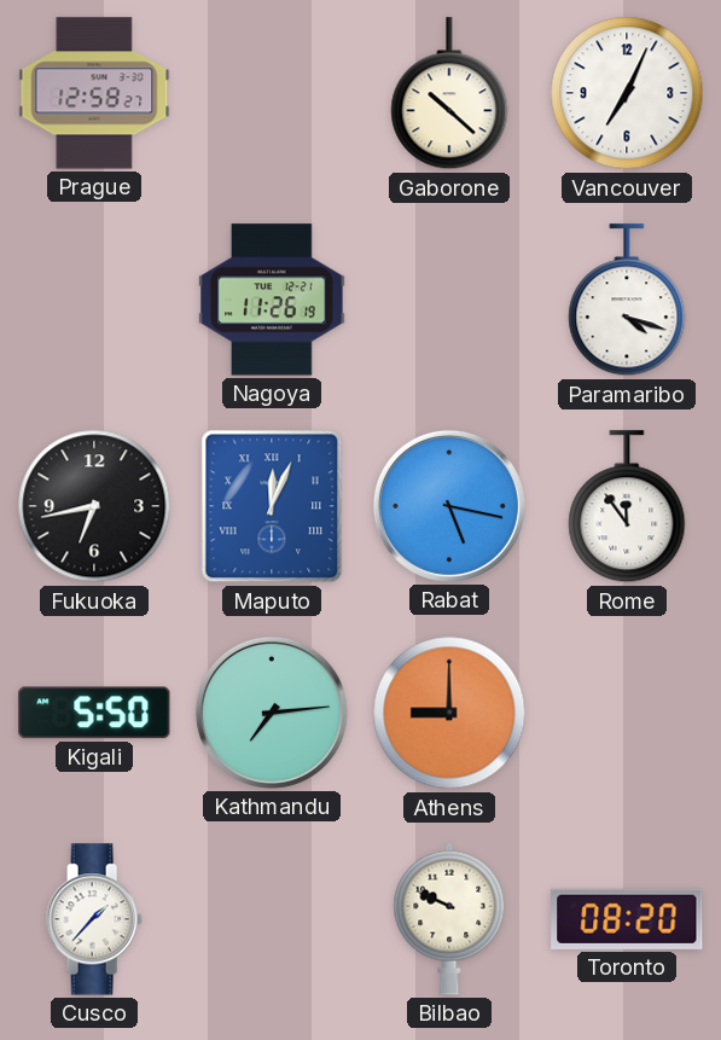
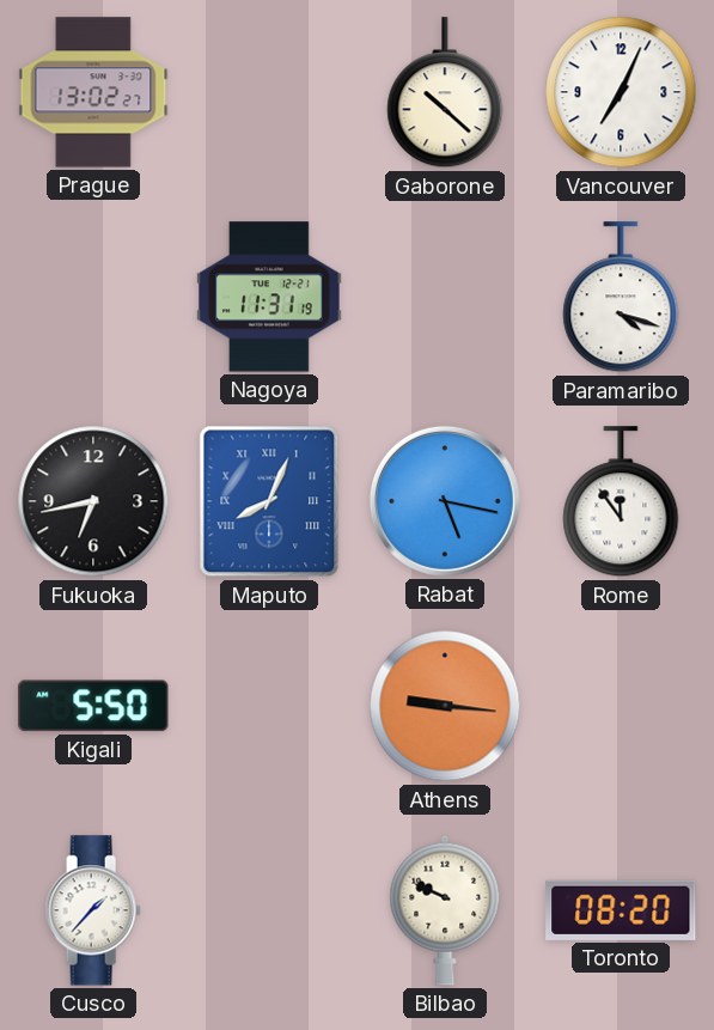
Prague: 12:58 -> 13:02 (93, 92)
Nagoya: 11:26 -> 11:31 (269, 297)
Maputo: 12:04 -> 8:04 (269, 501)
Kathmandu: 7:14 -> none (272, 713)
Athens: 9:00 -> 9:16 (445, 706)
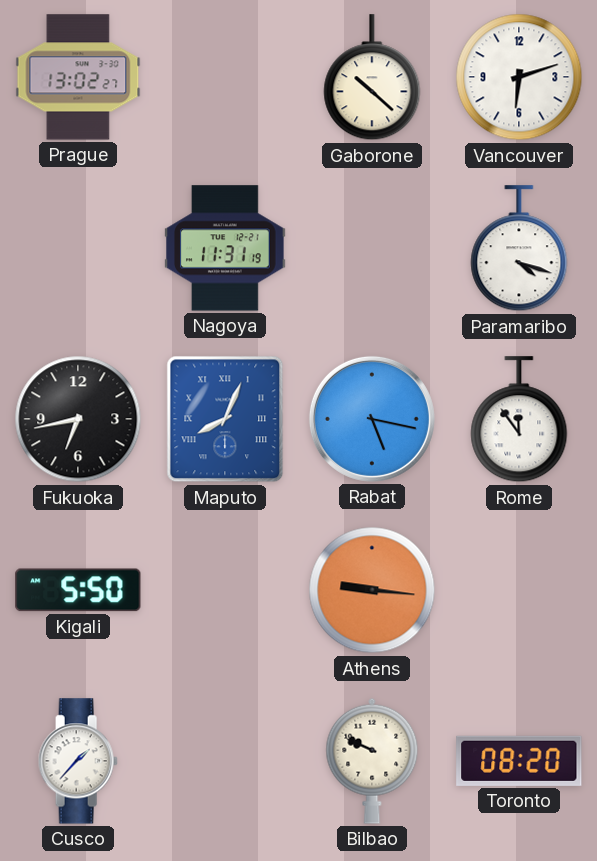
Vancouver: 7:04 -> 6:12 (519, 77)
